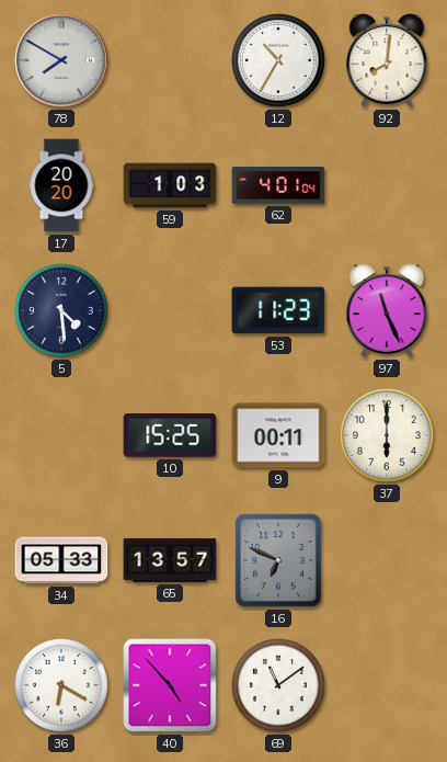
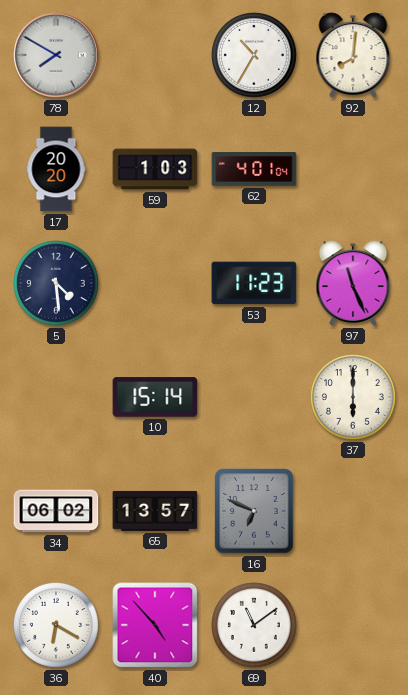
10: 15:25 -> 15:14 (155, 397)
9: 00:11 -> none (278, 435)
34: 05:33 -> 06:02 (56, 511)
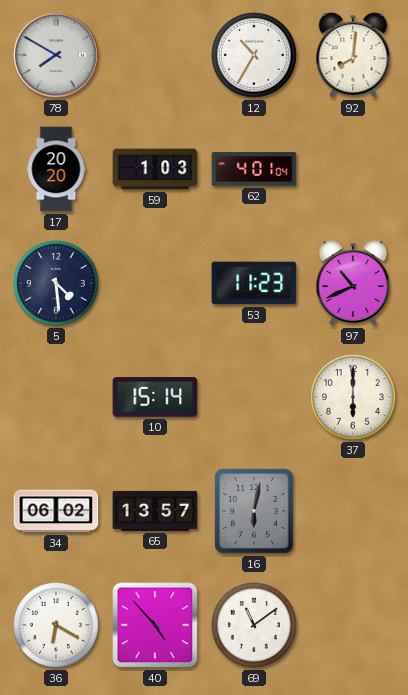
97: 11:26 -> 10:41 (353, 283)
16: 6:49 -> 6:02 (254, 511)
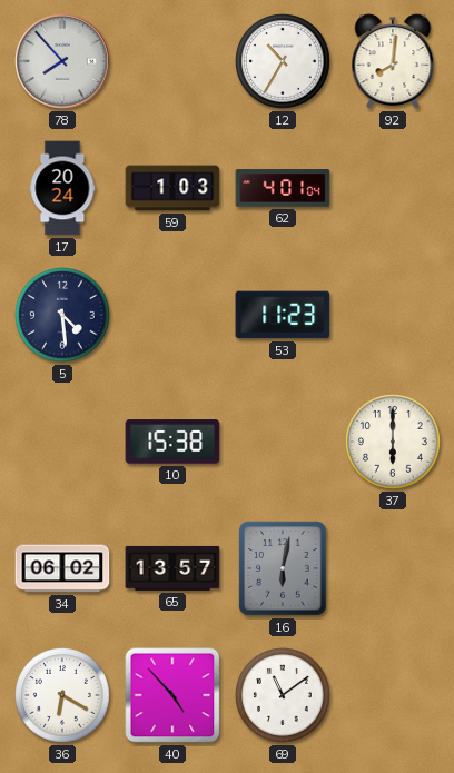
78: 7:50 -> 7:53 (62, 61)
17: 20:20 -> 20:24 (62, 188)
97: 10:41 -> none (353, 283)
10: 15:14 -> 15:38 (172, 442)
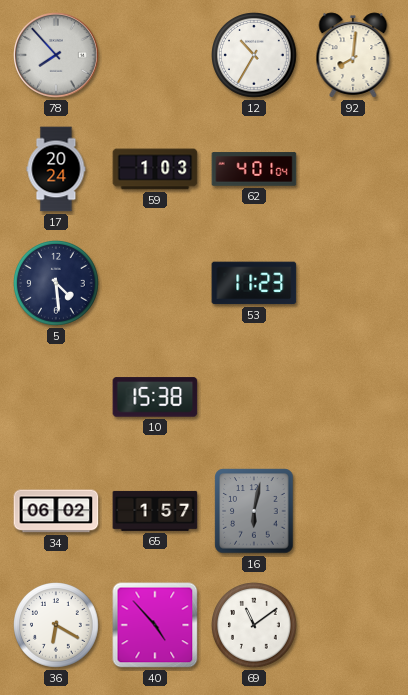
37: 6:00 -> none (394, 443)
65: 13:57 -> 1:57 (155, 511)
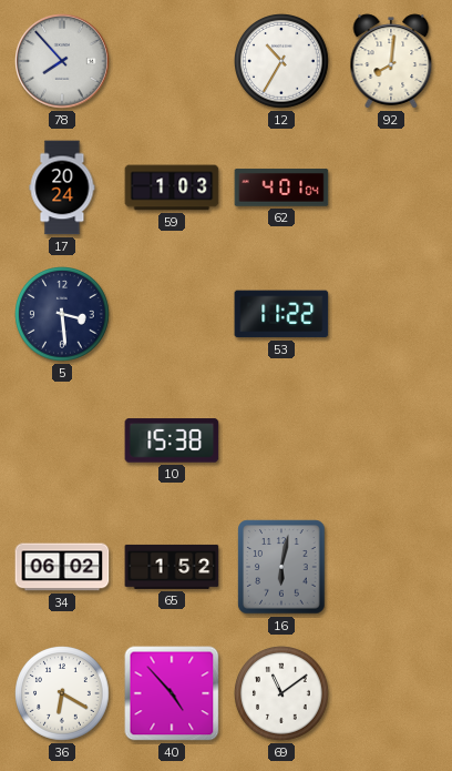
5: 4:29 -> 3:29 (63, 315)
53: 11:23 -> 11:22 (281, 314)
65: 1:57 -> 1:52 (172, 567)
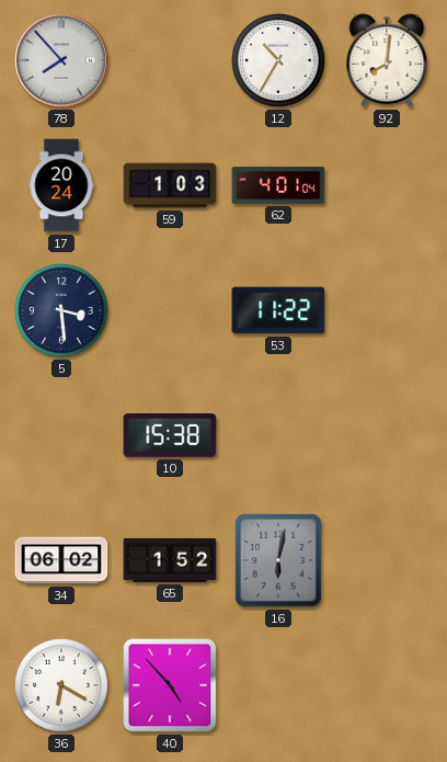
69: 11:09 -> none (282, 694)
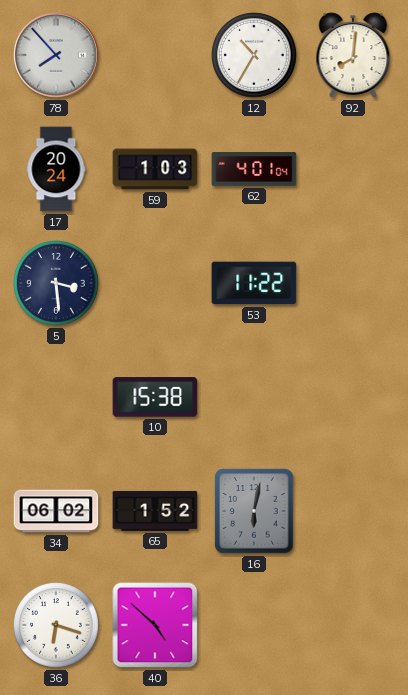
36: 6:20 -> 6:18 (57, 626)
40: 4:53 -> 4:52 (155, 625)
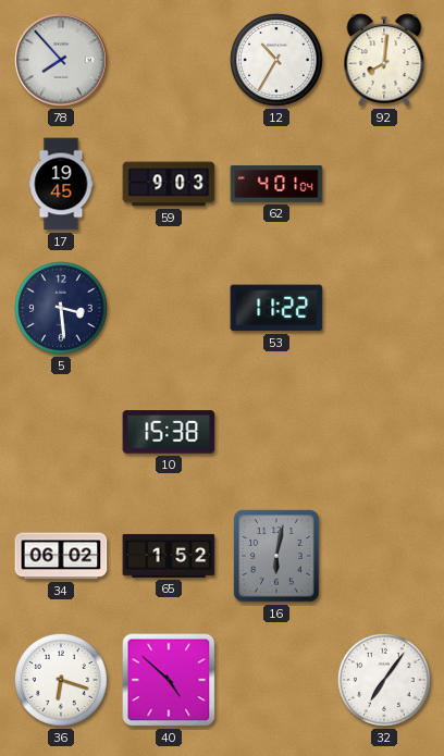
17: 20:24 -> 19:45 (61, 184)
59: 1:03 -> 9:03 (169, 184)
32: none -> 7:06 (385, 681)
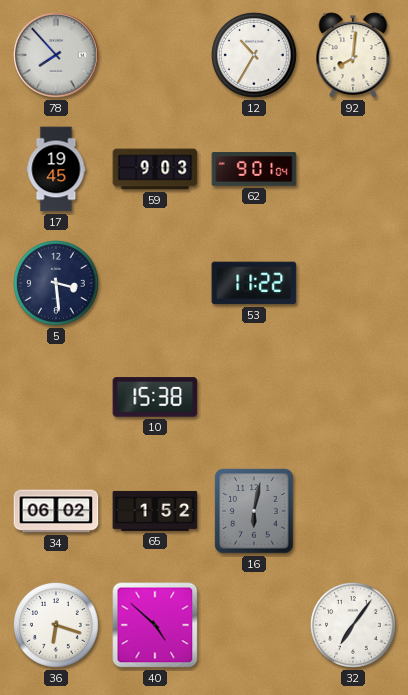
62: 4:01 -> 9:01 (254, 169)
